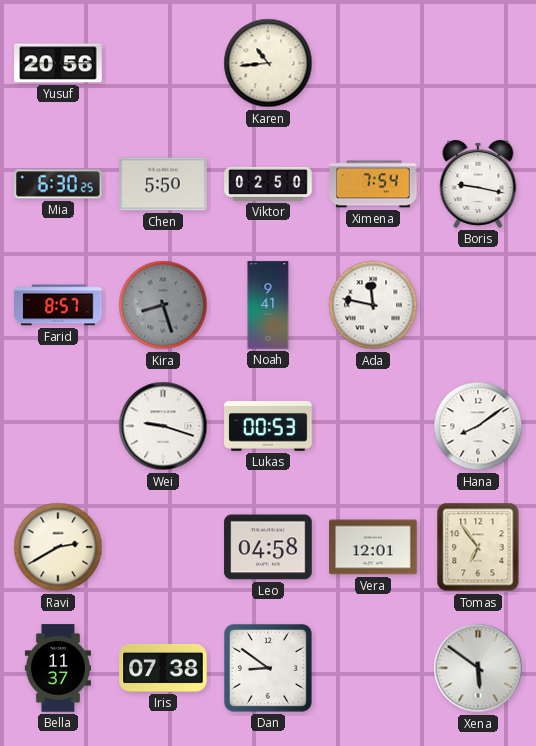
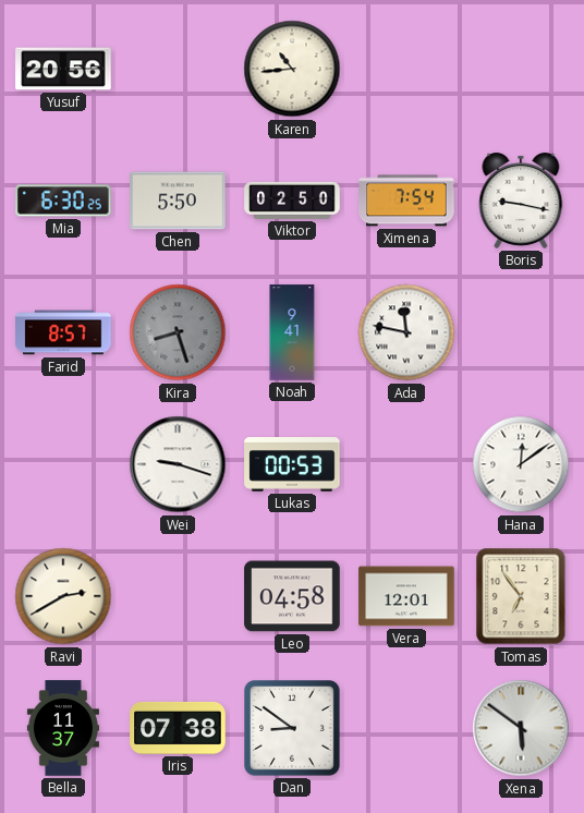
Hana: 8:09 -> 12:09 (521, 464)
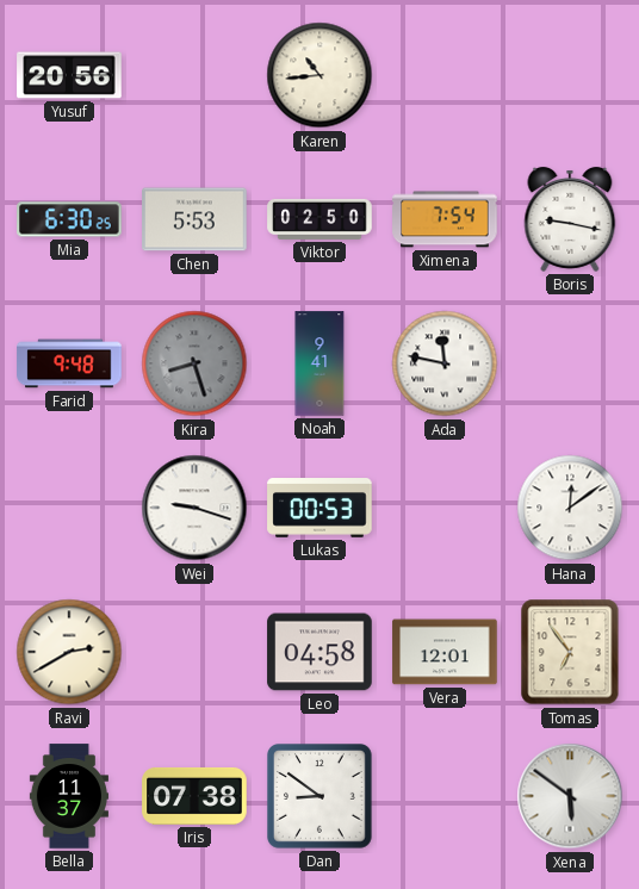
Chen: 5:50 -> 5:53 (194, 219)
Farid: 8:57 -> 9:48 (69, 363)
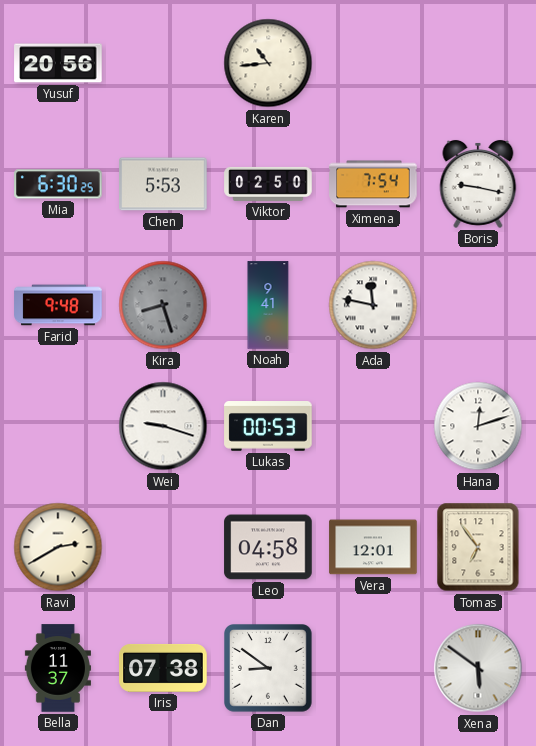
Hana: 12:09 -> 12:12 (478, 426)
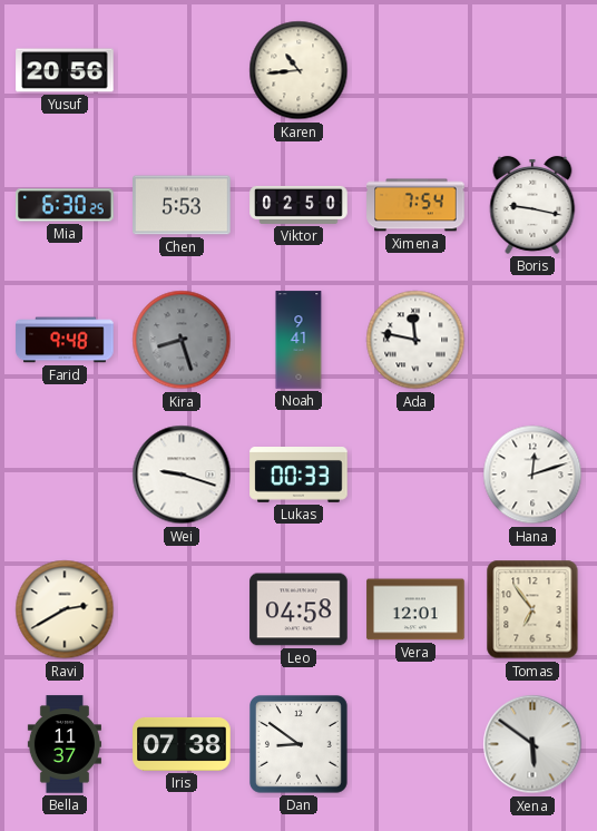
Lukas: 00:53 -> 00:33 (298, 476)
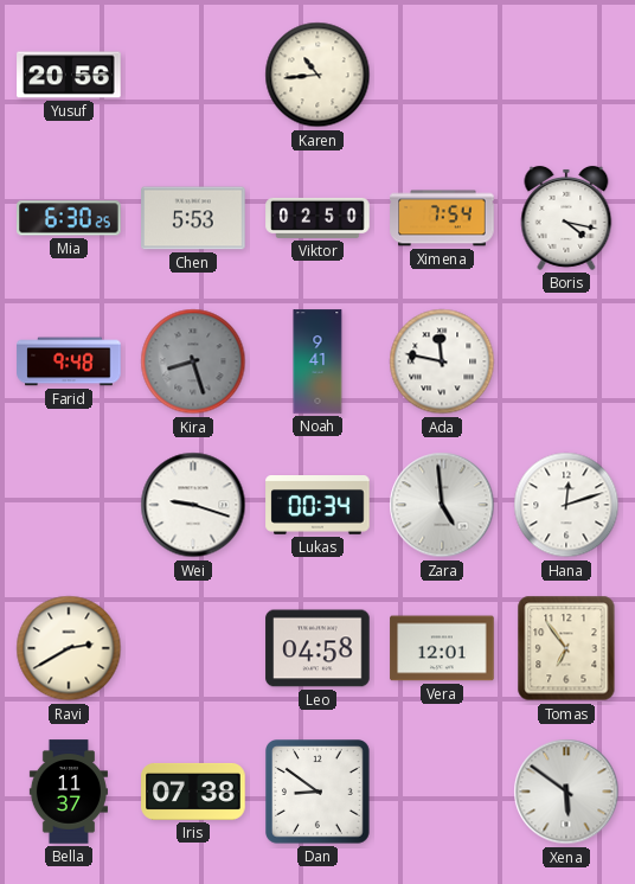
Boris: 9:17 -> 4:17 (566, 218)
Lukas: 00:33 -> 00:34 (317, 506)
Zara: none -> 4:59 (442, 505)
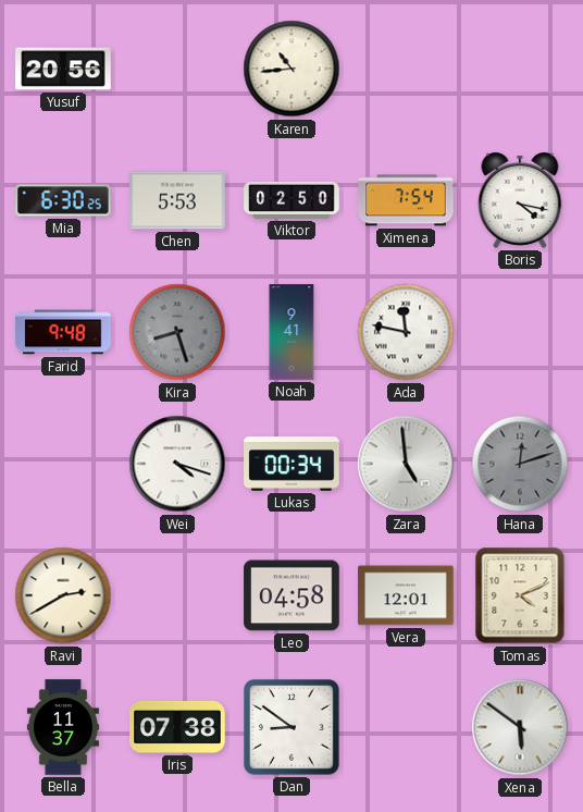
Wei: 9:18 -> 4:18 (177, 464)
Hana dial: white -> grey (520, 464)
Tomas: 6:54 -> 4:11 (520, 595)
